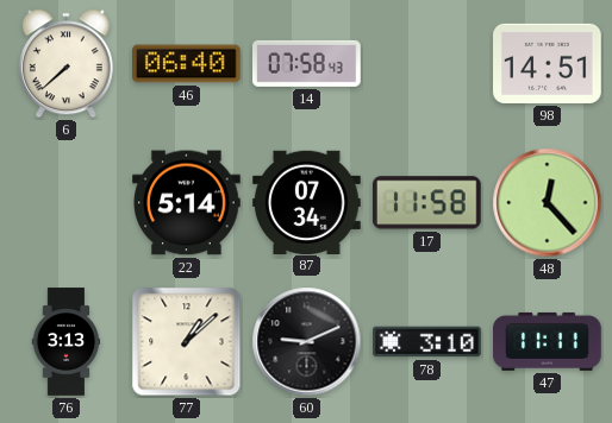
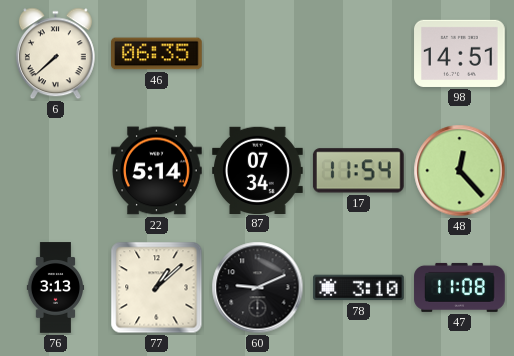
46: 06:40 -> 06:35 (157, 54)
14: 07:58 -> none (307, 63)
17: 11:58 -> 11:54 (358, 171)
47: 11:11 -> 11:08 (460, 287)
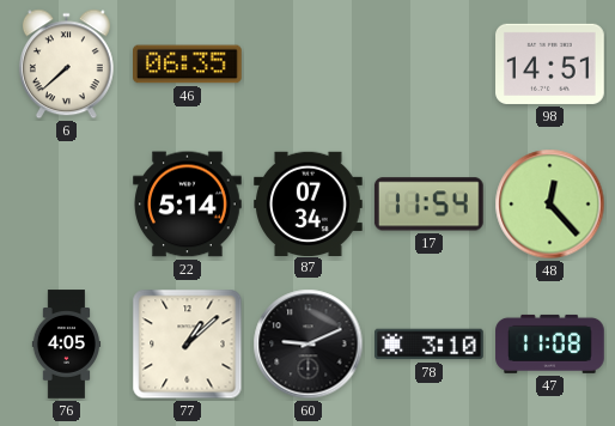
76: 3:13 -> 4:05 (67, 345)
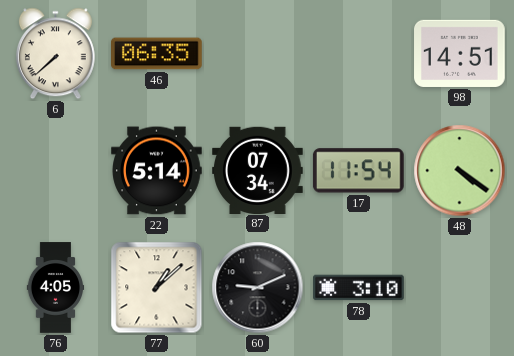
48: 12:23 -> 4:21 (460, 171)
47: 11:08 -> none (550, 343)
